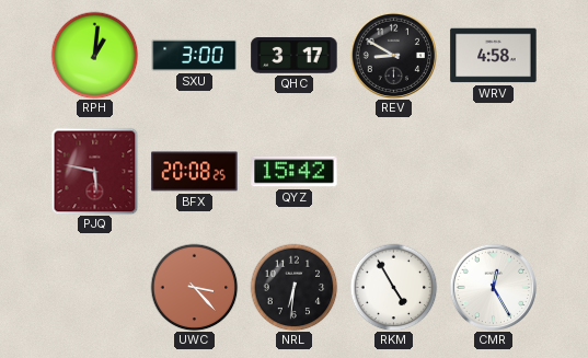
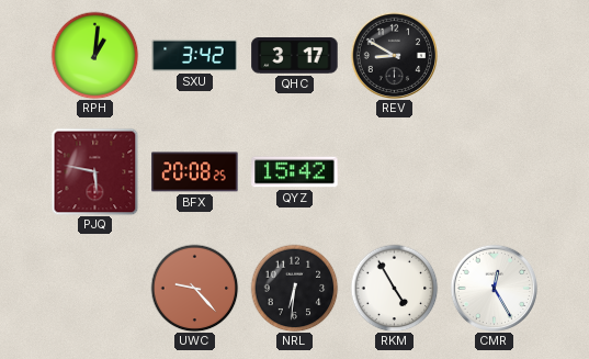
SXU: 3:00 -> 3:42 (195, 55)
WRV: 4:58 -> none (494, 56)
UWC: 3:23 -> 9:23 (194, 288)
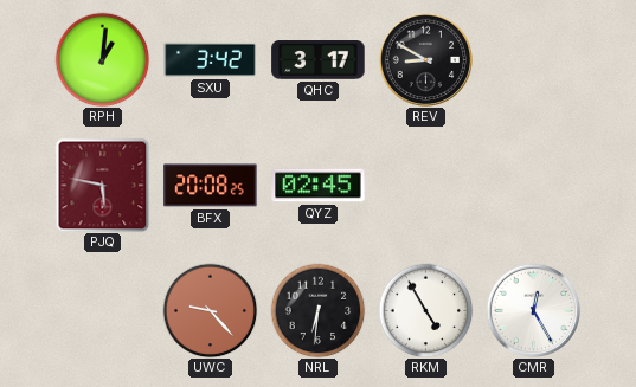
QYZ: 15:42 -> 02:45 (319, 186)
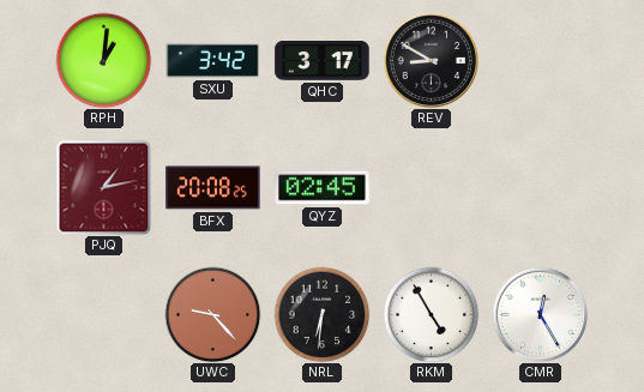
PJQ: 5:47 -> 1:13 (103, 187)
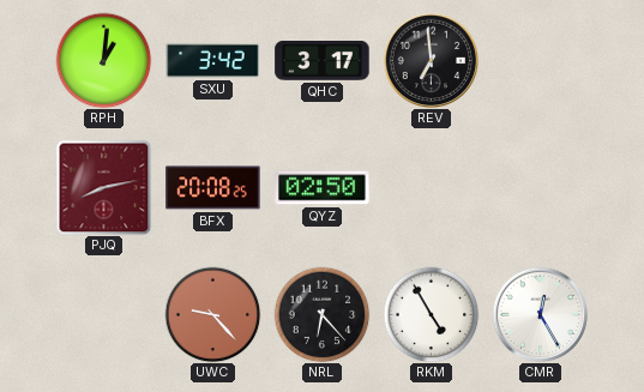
REV: 8:50 -> 6:59 (431, 60)
PJQ: 1:13 -> 8:13 (103, 187)
QYZ: 02:45 -> 02:50 (323, 188)
NRL: 6:31 -> 6:23 (321, 314)
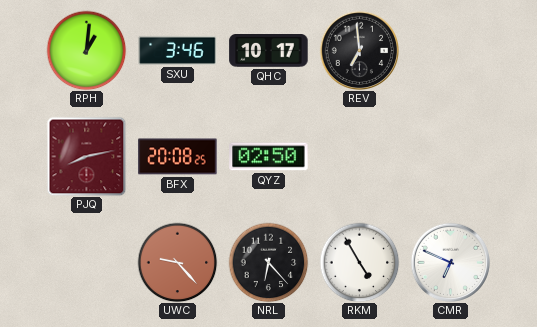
SXU: 3:42 -> 3:46 (178, 50)
QHC: 3:17 -> 10:17 (269, 51)
CMR: 12:25 -> 6:49 (450, 262)
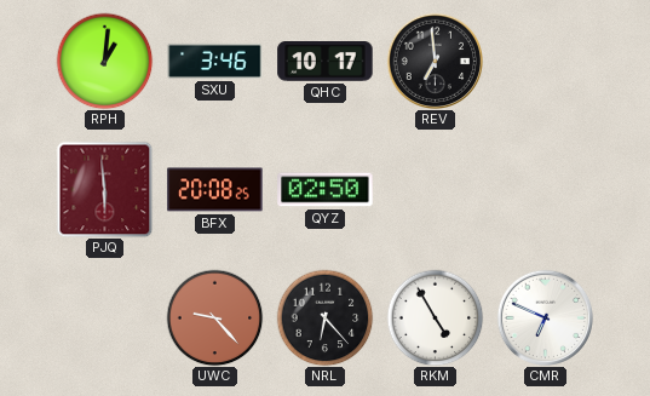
PJQ: 8:13 -> 5:59 (104, 189)
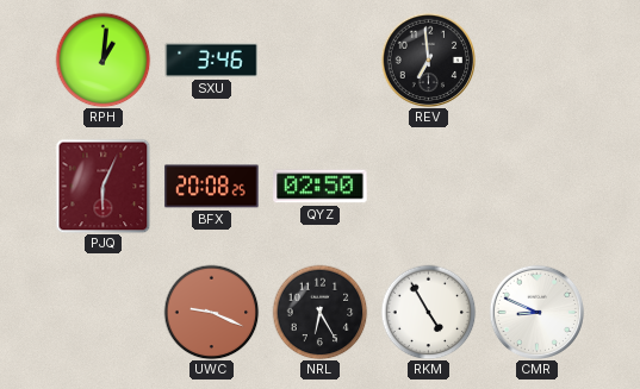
QHC: 10:17 -> none (326, 62)
PJQ: 5:59 -> 6:04 (102, 186)
UWC: 9:23 -> 9:19 (211, 312)
NRL: 6:23 -> 6:25 (319, 312)
CMR: 6:49 -> 8:49 (536, 312)
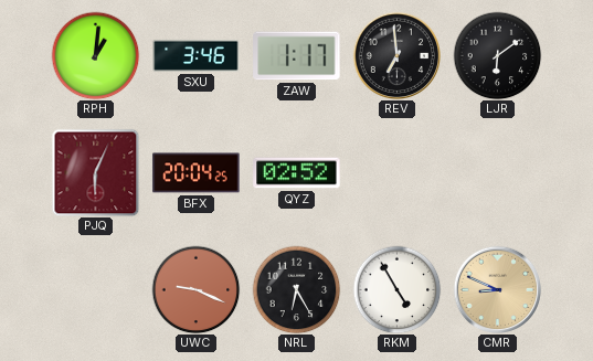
ZAW: none -> 1:17 (297, 56)
LJR: none -> 6:09 (497, 55)
BFX: 20:08 -> 20:04 (197, 173)
QYZ: 02:50 -> 02:52 (297, 173)
CMR dial: white -> champagne (497, 289)
